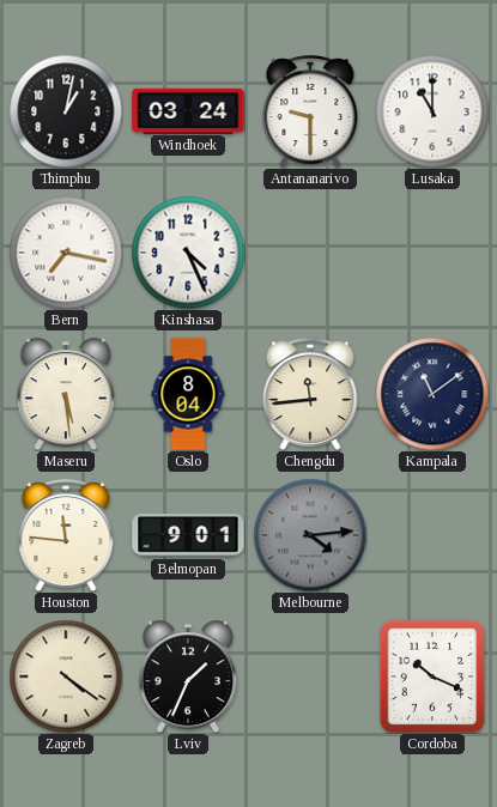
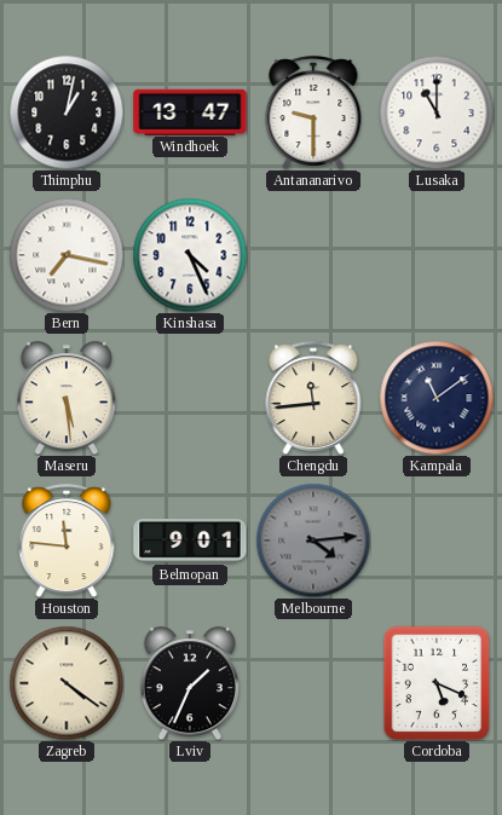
Windhoek: 03:24 -> 13:47 (190, 111)
Oslo: 8:04 -> none (188, 394)
Cordoba: 10:19 -> 5:19 (437, 683)
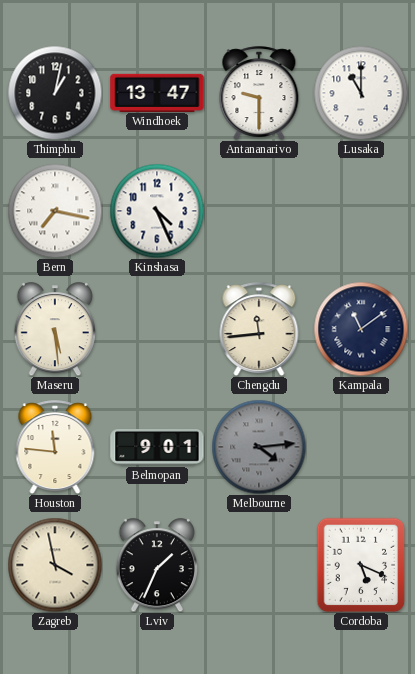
Zagreb: 4:21 -> 3:58 (55, 565)
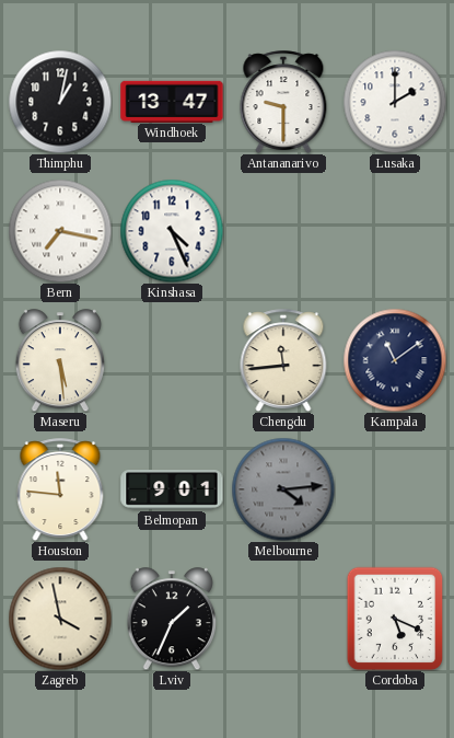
Lusaka: 11:00 -> 2:00 (395, 102)
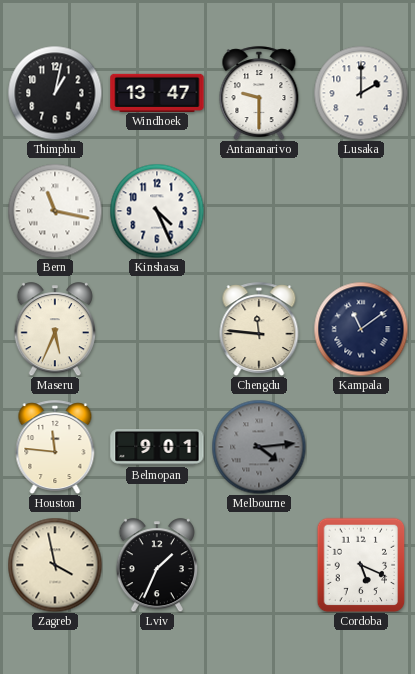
Bern: 7:17 -> 11:17 (55, 211)
Maseru: 5:29 -> 5:34 (55, 329)
Chengdu: 11:44 -> 11:46 (259, 329)
